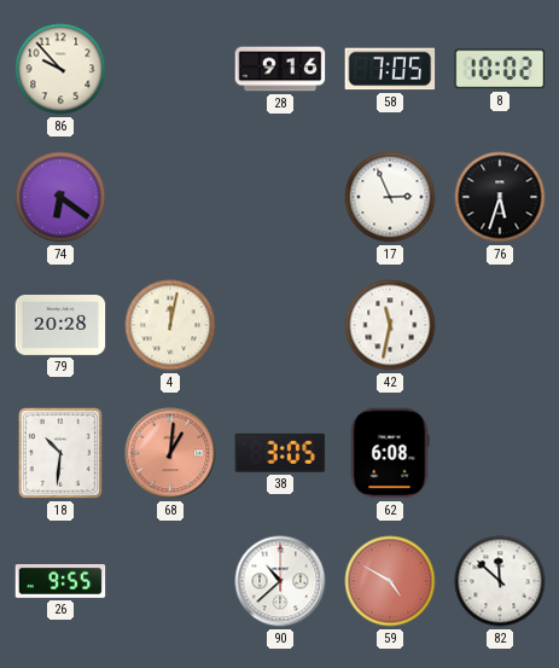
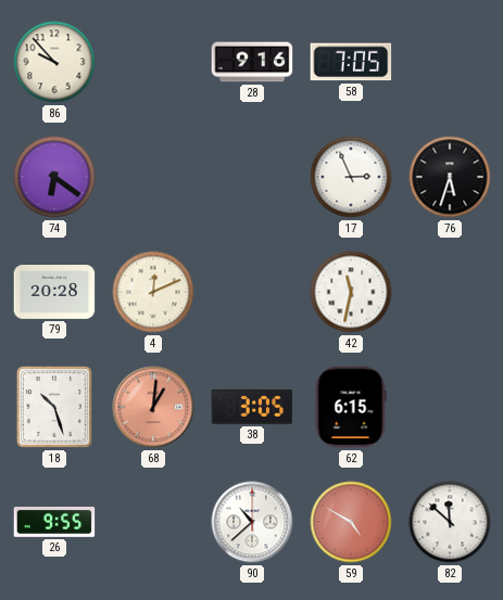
8: 10:02 -> none (500, 69)
4: 12:02 -> 12:11 (153, 292)
18: 10:31 -> 10:27 (54, 407)
62: 6:08 -> 6:15 (351, 407)
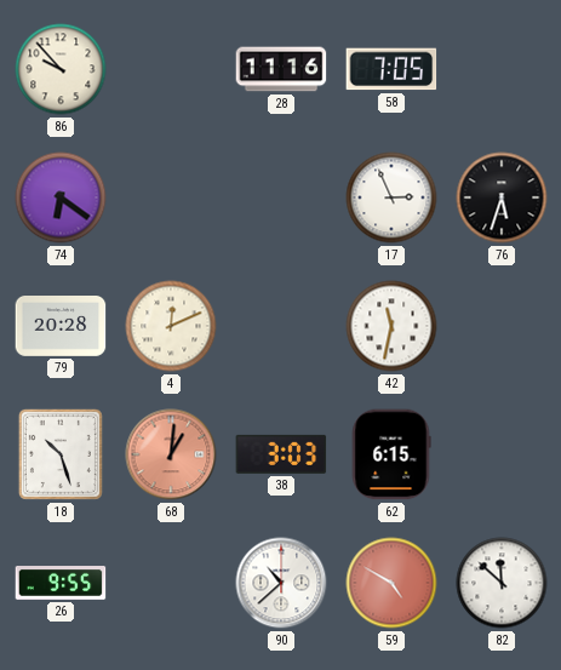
28: 9:16 -> 11:16 (281, 69)
38: 3:05 -> 3:03 (281, 454)
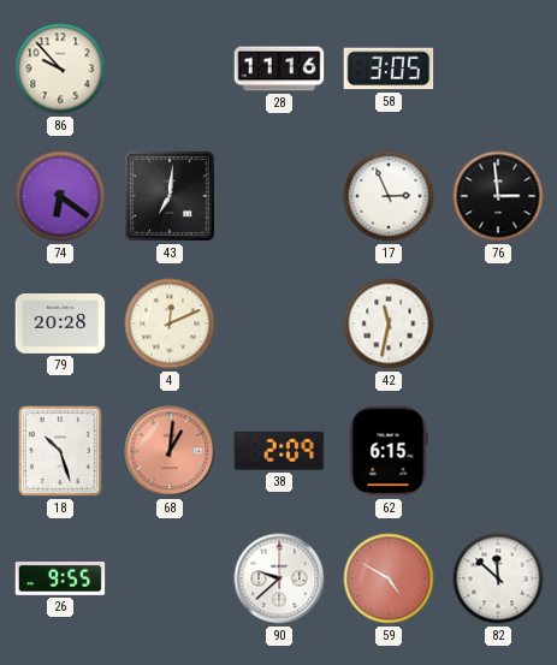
58: 7:05 -> 3:05 (389, 69)
43: none -> 7:01 (170, 196)
76: 5:33 -> 2:59 (498, 196)
38: 3:03 -> 2:09 (279, 451)
90: 10:38 -> 9:38 (279, 578)
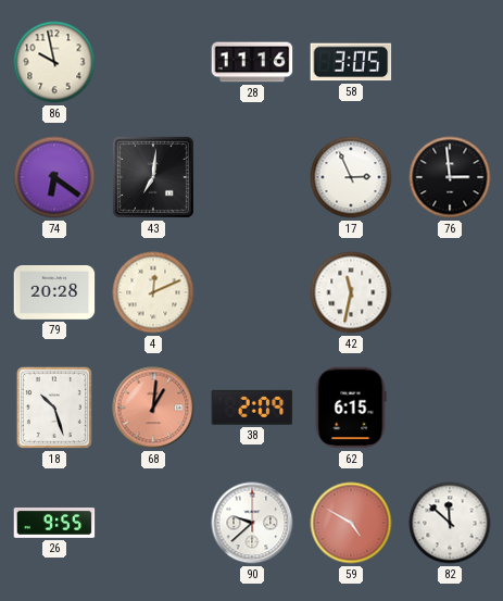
86: 9:53 -> 9:58 (54, 62)
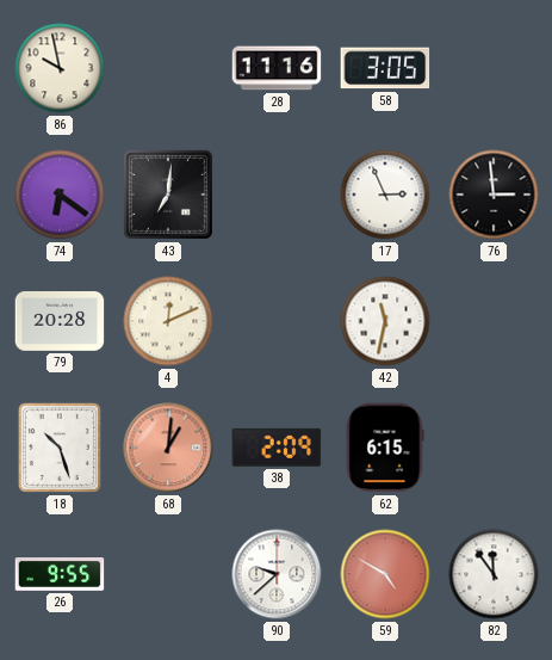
82: 11:52 -> 11:54 (494, 574)
